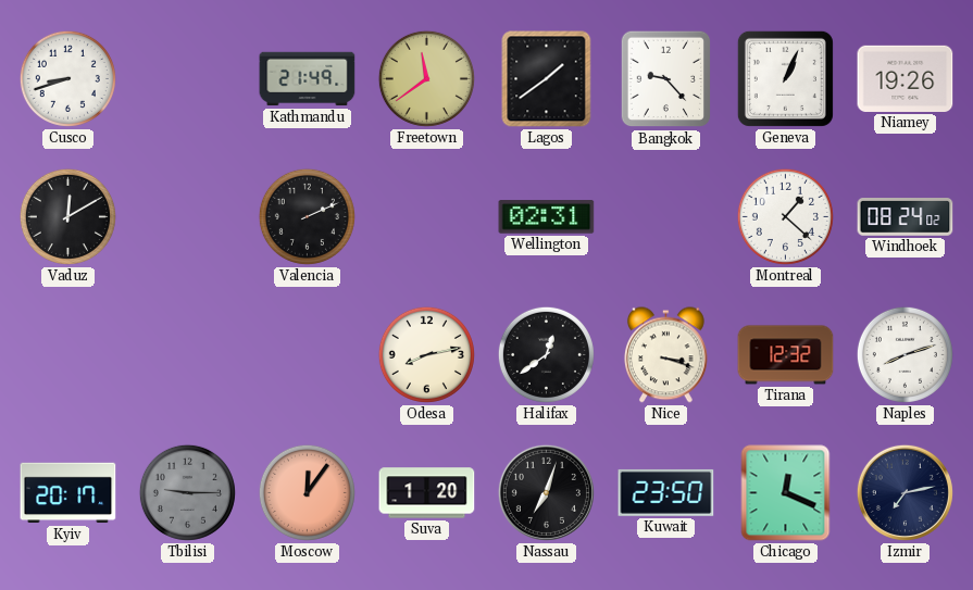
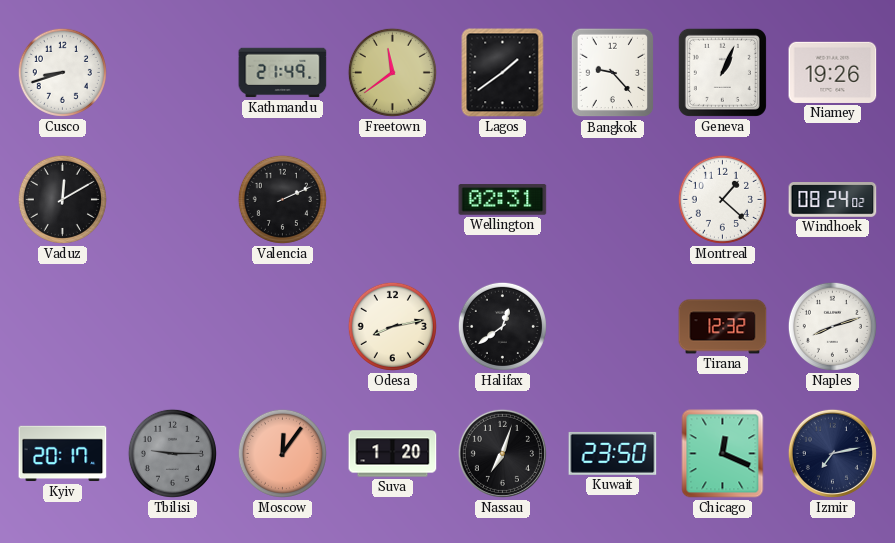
Nice: 3:18 -> none (665, 355)
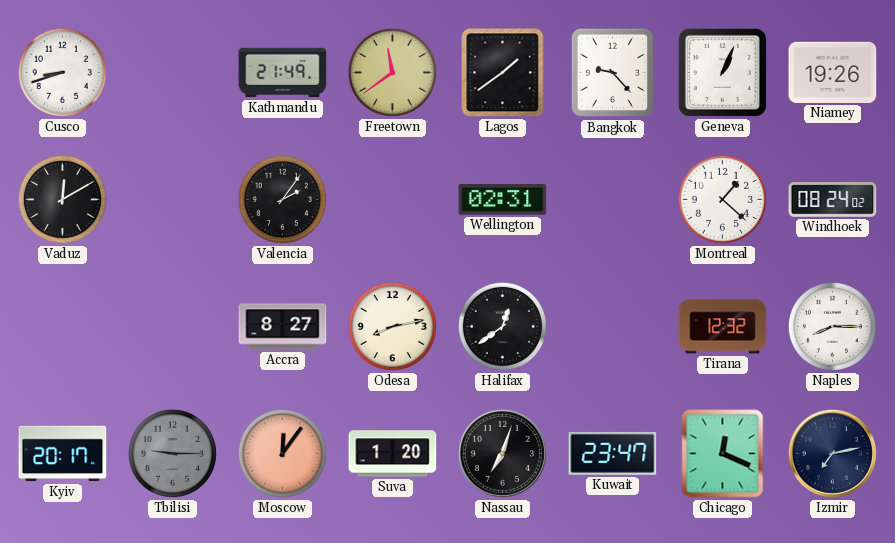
Valencia: 2:11 -> 2:06 (282, 199)
Accra: none -> 8:27 (283, 327)
Naples: 8:12 -> 8:15 (832, 326)
Kuwait: 23:50 -> 23:47 (613, 453)
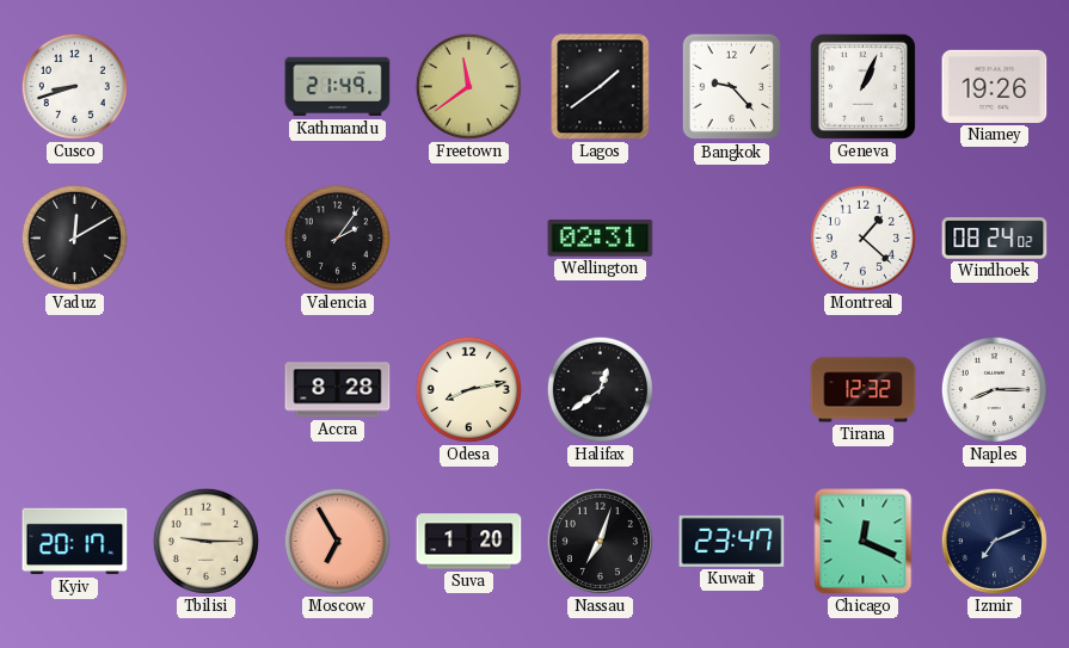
Accra: 8:27 -> 8:28 (338, 390)
Tbilisi dial: grey -> cream (205, 541)
Moscow: 12:06 -> 6:55 (337, 541)
Izmir: 7:13 -> 7:11 (994, 541)
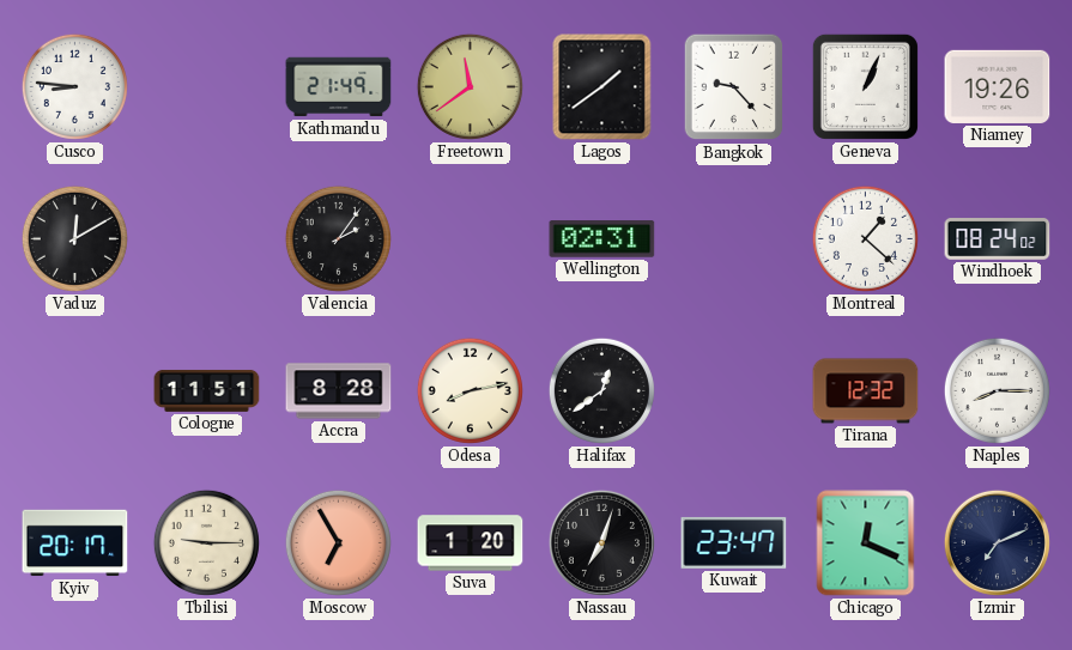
Cusco: 8:42 -> 8:46 (74, 86)
Cologne: none -> 11:51 (207, 390)
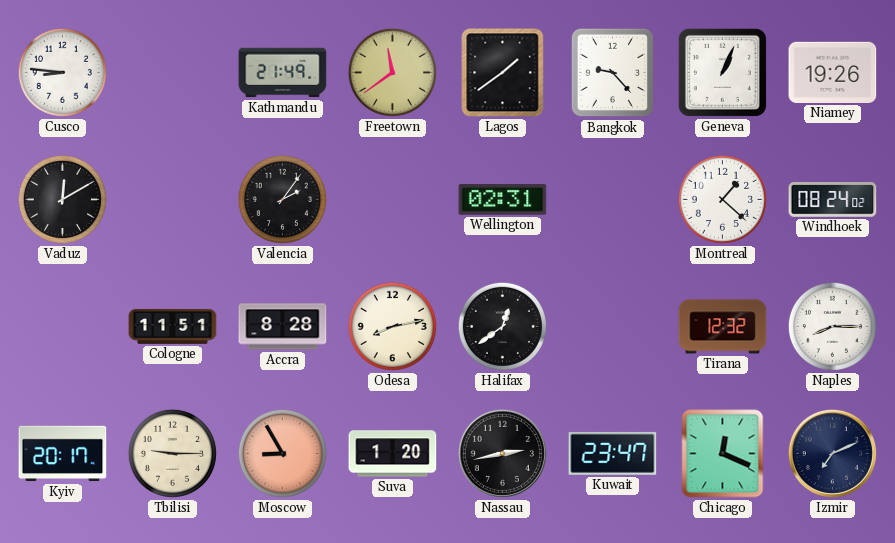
Moscow: 6:55 -> 8:55 (282, 453)
Nassau: 7:03 -> 2:43 (502, 453)
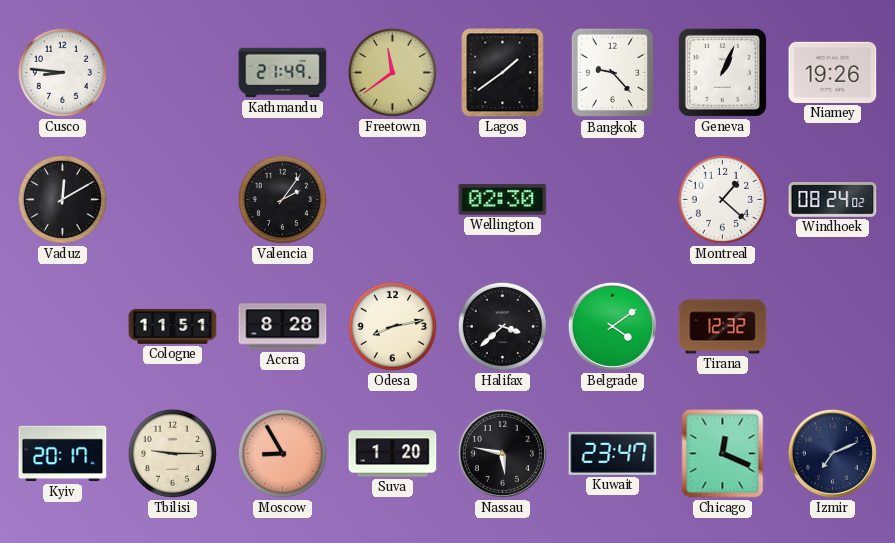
Wellington: 02:31 -> 02:30 (503, 200)
Halifax: 12:39 -> 3:38 (502, 326)
Belgrade: none -> 4:09 (612, 326)
Naples: 8:15 -> none (832, 326)
Nassau: 2:43 -> 5:47 (502, 453)
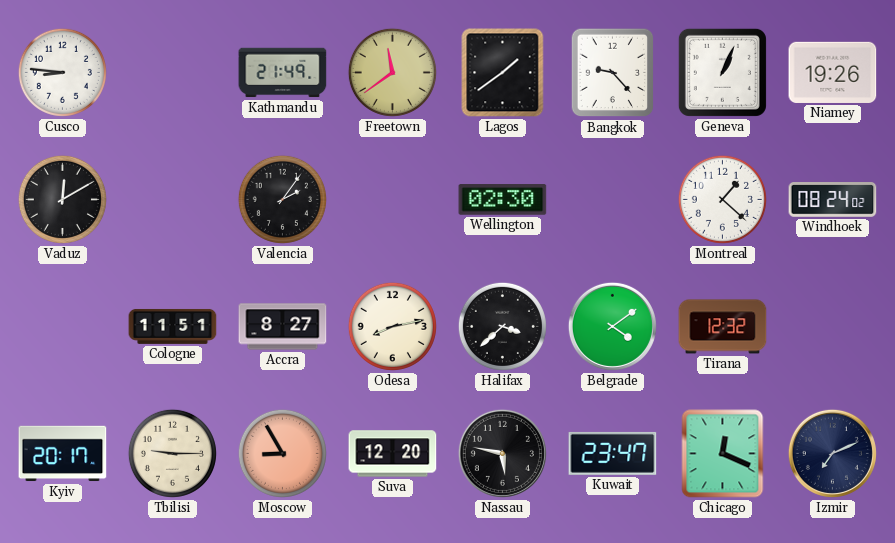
Accra: 8:28 -> 8:27 (283, 327)
Suva: 1:20 -> 12:20 (393, 454)
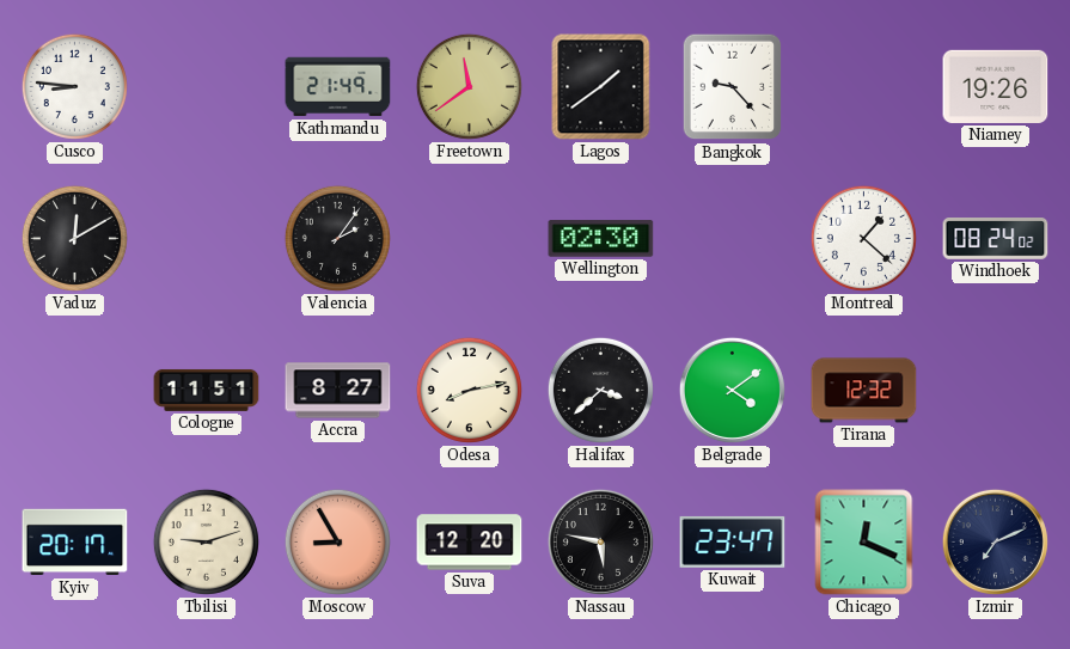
Geneva: 1:04 -> none (722, 72)
Tbilisi: 9:15 -> 9:12 (206, 541)
